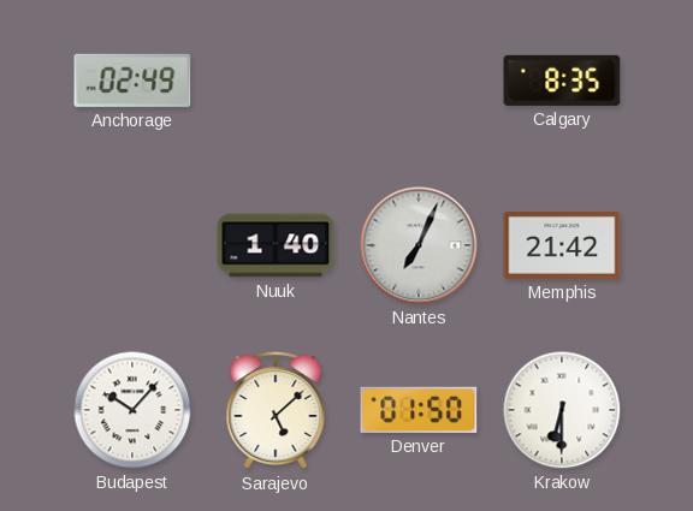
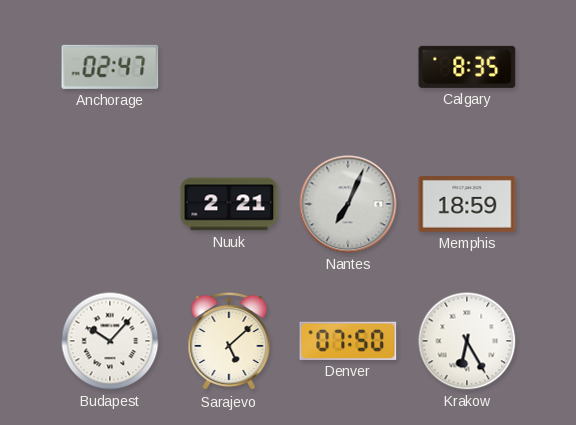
Anchorage: 02:49 -> 02:47 (110, 67)
Nuuk: 1:40 -> 2:21 (229, 204)
Memphis: 21:42 -> 18:59 (467, 204)
Denver: 01:50 -> 07:50 (348, 341)
Krakow: 6:30 -> 6:25 (467, 341)
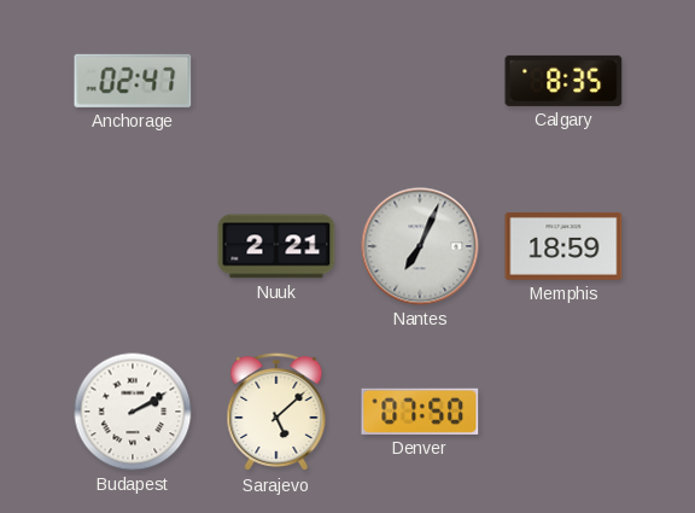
Budapest: 10:07 -> 2:10 (133, 412)
Krakow: 6:25 -> none (467, 341)
